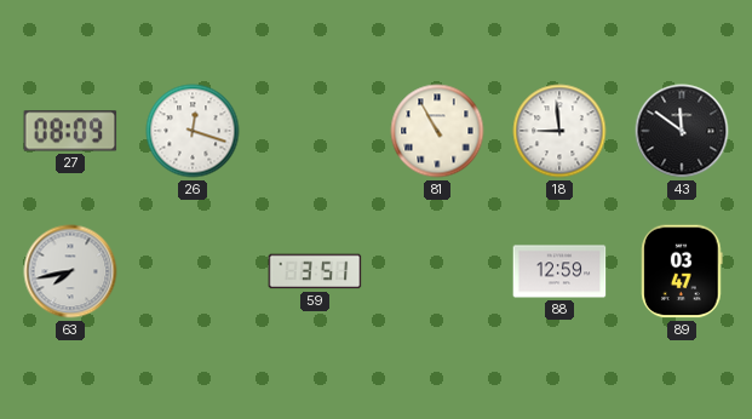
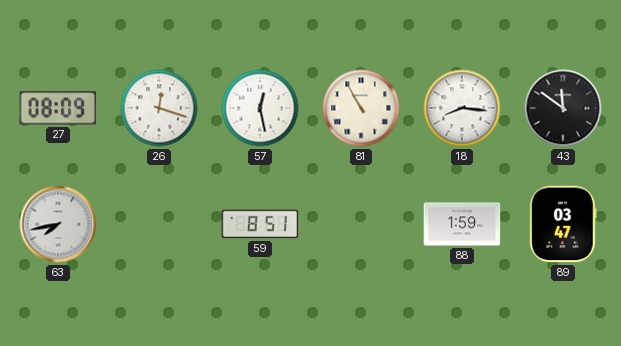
57: none -> 12:28 (260, 108)
18: 8:59 -> 8:16 (462, 108)
59: 3:51 -> 8:51 (260, 224)
88: 12:59 -> 1:59 (462, 224)
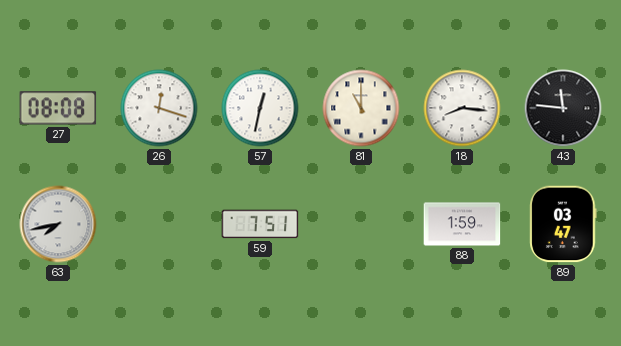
27: 08:09 -> 08:08 (58, 108)
57: 12:28 -> 12:32 (260, 108)
81: 10:55 -> 11:00 (361, 108)
43: 11:51 -> 11:46 (563, 108)
59: 8:51 -> 7:51 (260, 224)
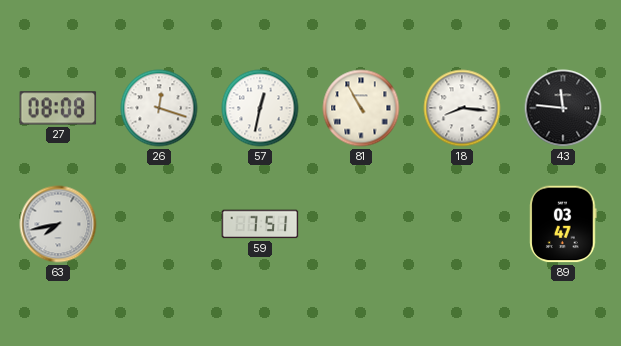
81: 11:00 -> 10:55 (361, 108)
88: 1:59 -> none (462, 224)
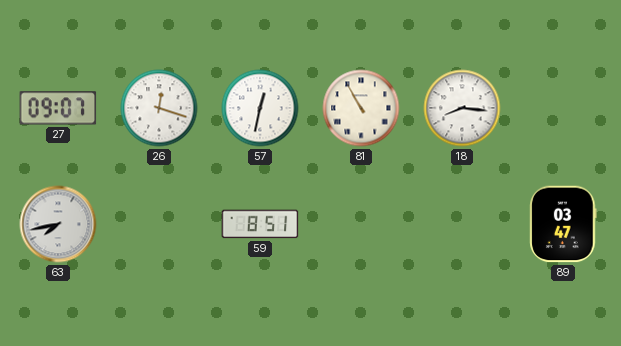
27: 08:08 -> 09:07 (58, 108)
43: 11:46 -> none (563, 108)
59: 7:51 -> 8:51 (260, 224)
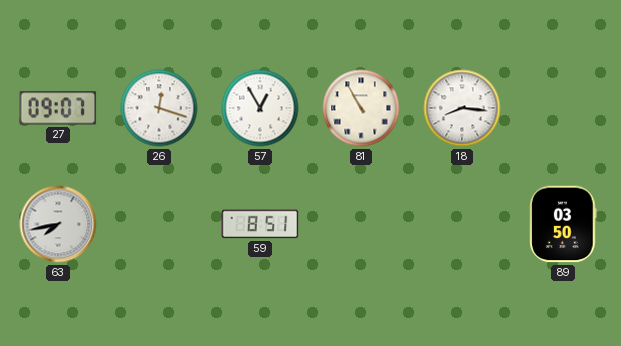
57: 12:32 -> 12:55 (260, 108)
89: 03:47 -> 03:50 (563, 224)
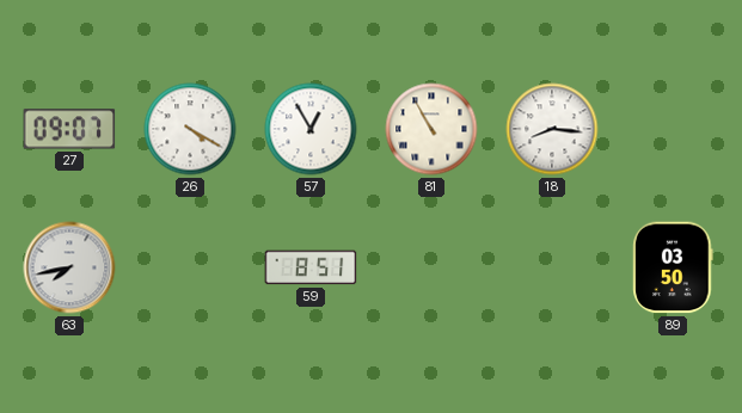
26: 12:18 -> 4:20 (190, 129)
